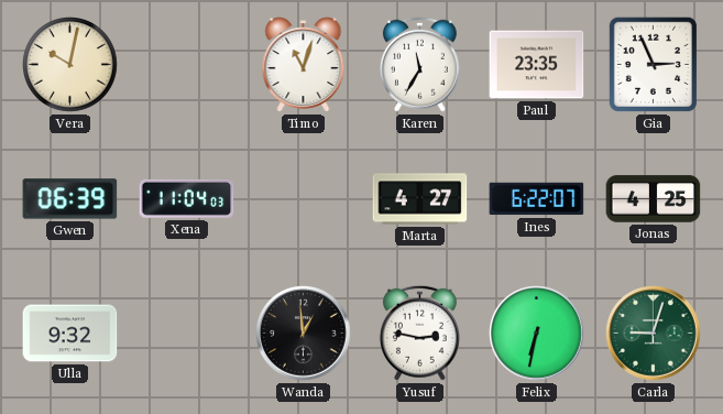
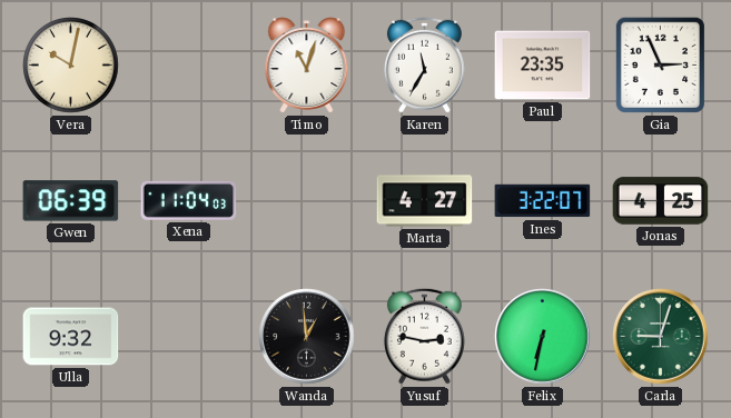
Ines: 6:22 -> 3:22 (543, 201)
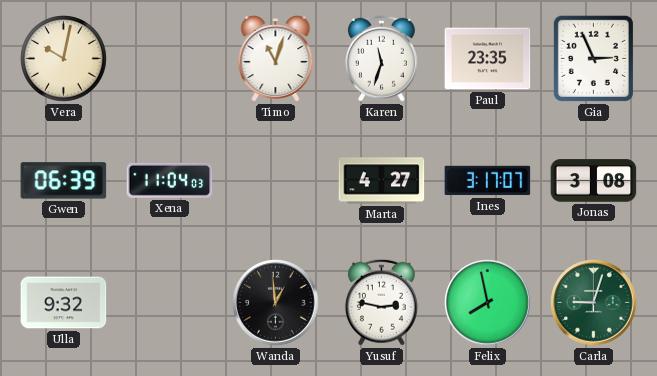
Karen: 11:35 -> 11:33 (381, 58)
Ines: 3:22 -> 3:17 (488, 181)
Jonas: 4:25 -> 3:08 (594, 181)
Felix: 6:32 -> 7:58 (488, 303)
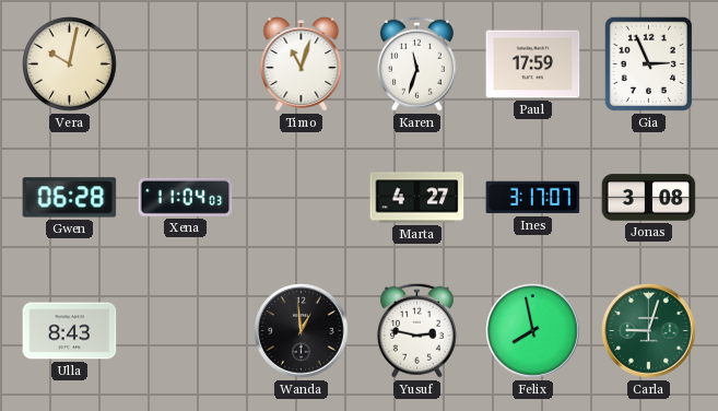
Paul: 23:35 -> 17:59 (533, 64)
Gwen: 06:39 -> 06:28 (70, 198)
Ulla: 9:32 -> 8:43 (70, 331)
